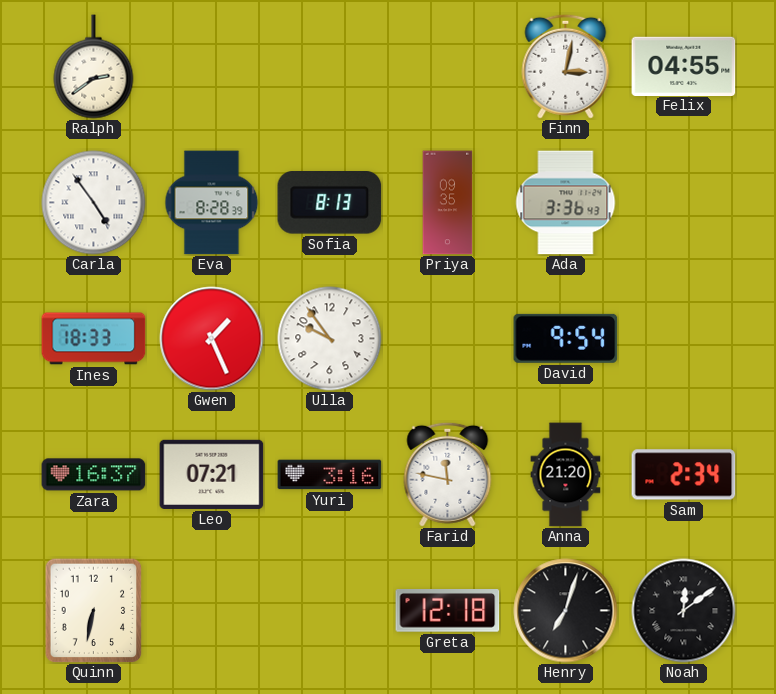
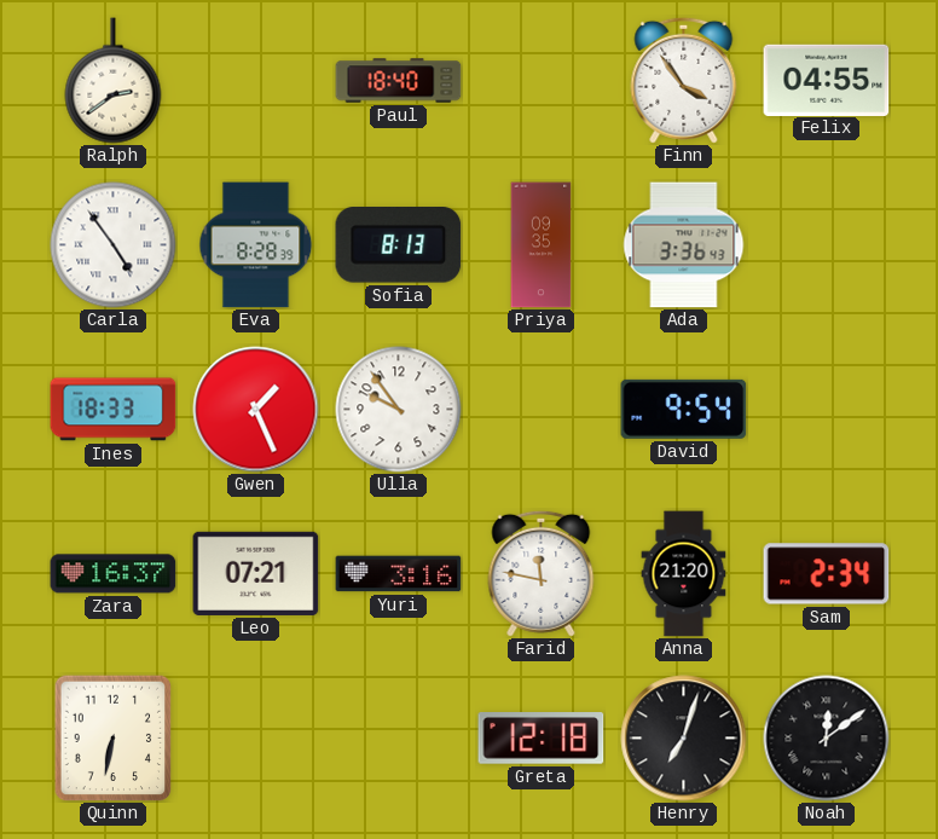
Paul: none -> 18:40 (399, 81)
Finn: 3:02 -> 3:54 (684, 80)
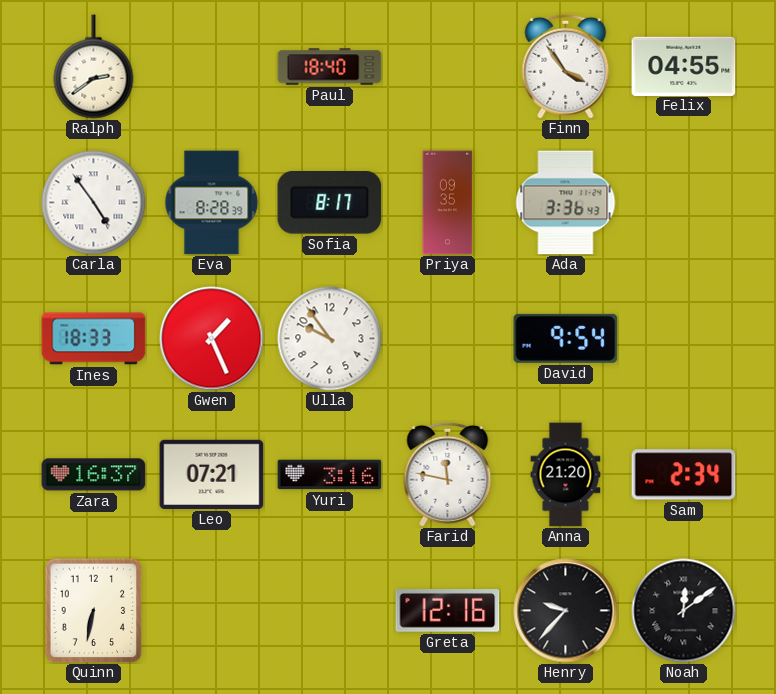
Sofia: 8:13 -> 8:17 (330, 203)
Greta: 12:18 -> 12:16 (448, 611)
Henry: 7:03 -> 9:37 (566, 611)
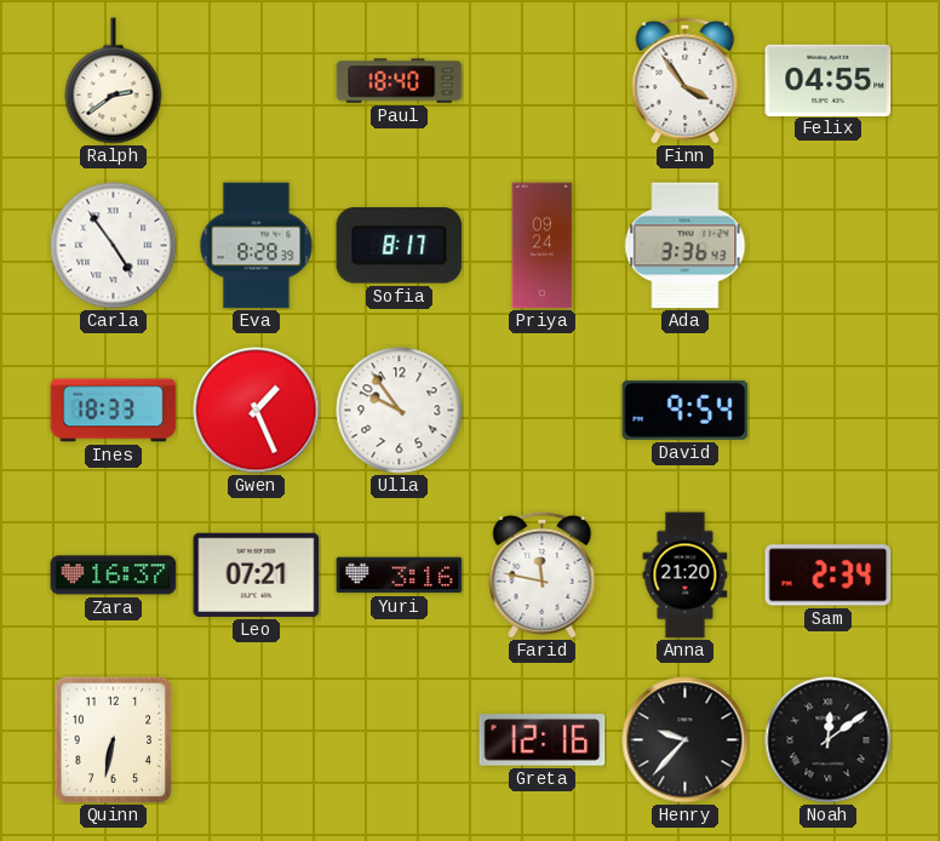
Priya: 09:35 -> 09:24 (543, 246)
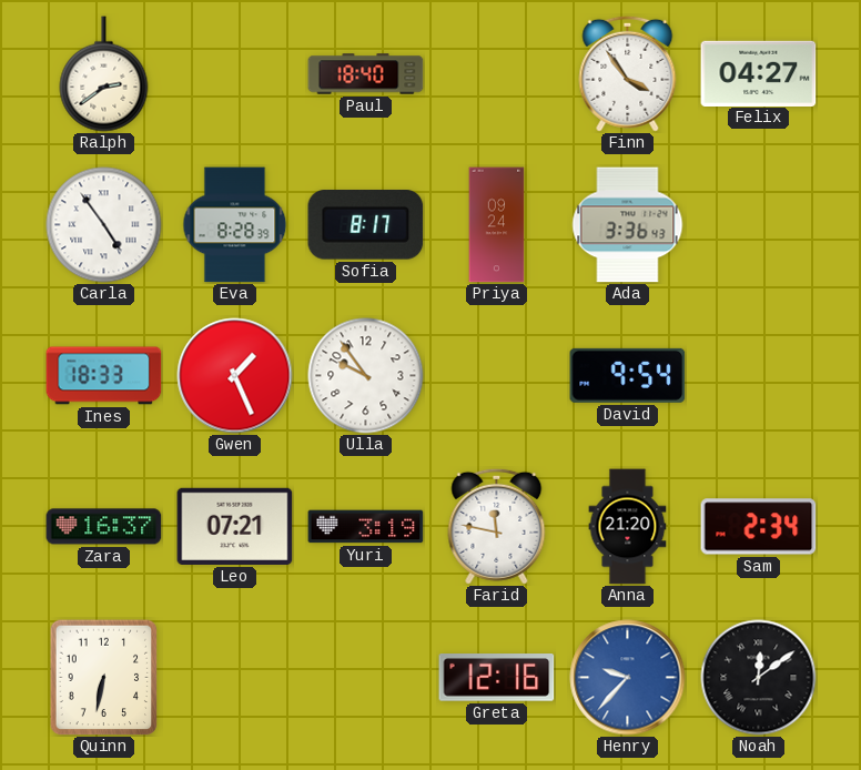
Felix: 04:55 -> 04:27 (759, 73)
Yuri: 3:16 -> 3:19 (366, 527)
Henry dial: black -> blue (628, 678)
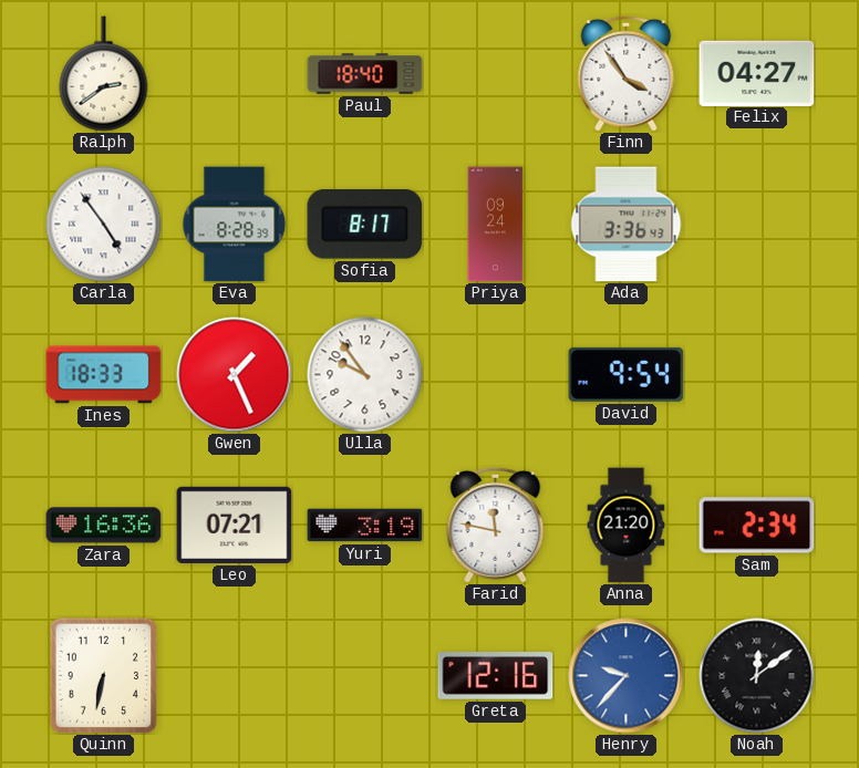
Zara: 16:37 -> 16:36 (104, 526)
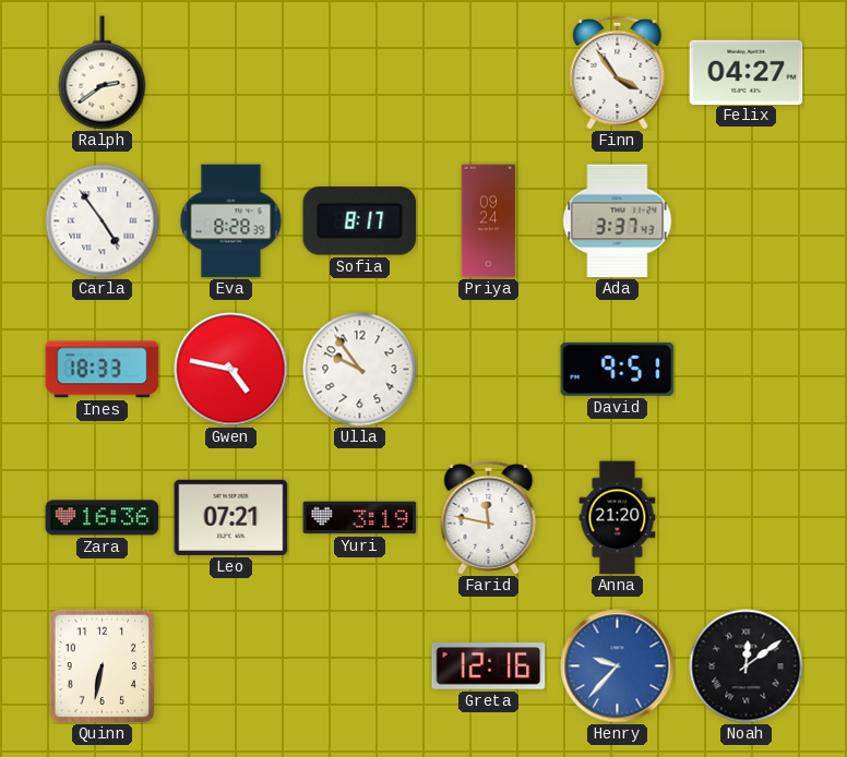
Paul: 18:40 -> none (365, 74)
Ada: 3:36 -> 3:37 (618, 221)
Gwen: 1:26 -> 4:47 (231, 370)
David: 9:54 -> 9:51 (618, 369)
Sam: 2:34 -> none (757, 526)
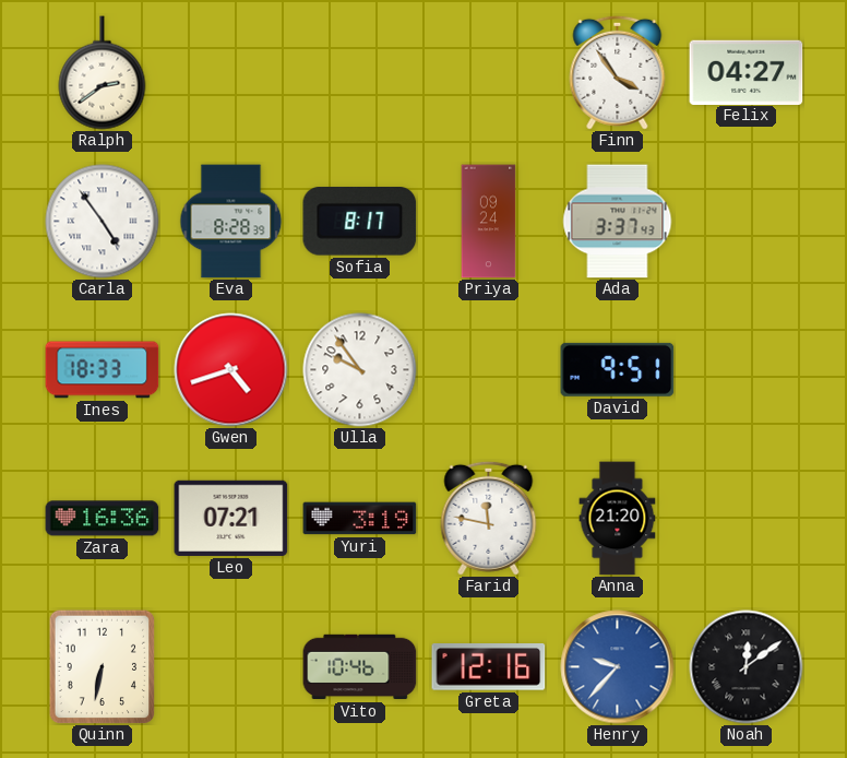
Gwen: 4:47 -> 4:42 (231, 370)
Vito: none -> 10:46 (360, 667)
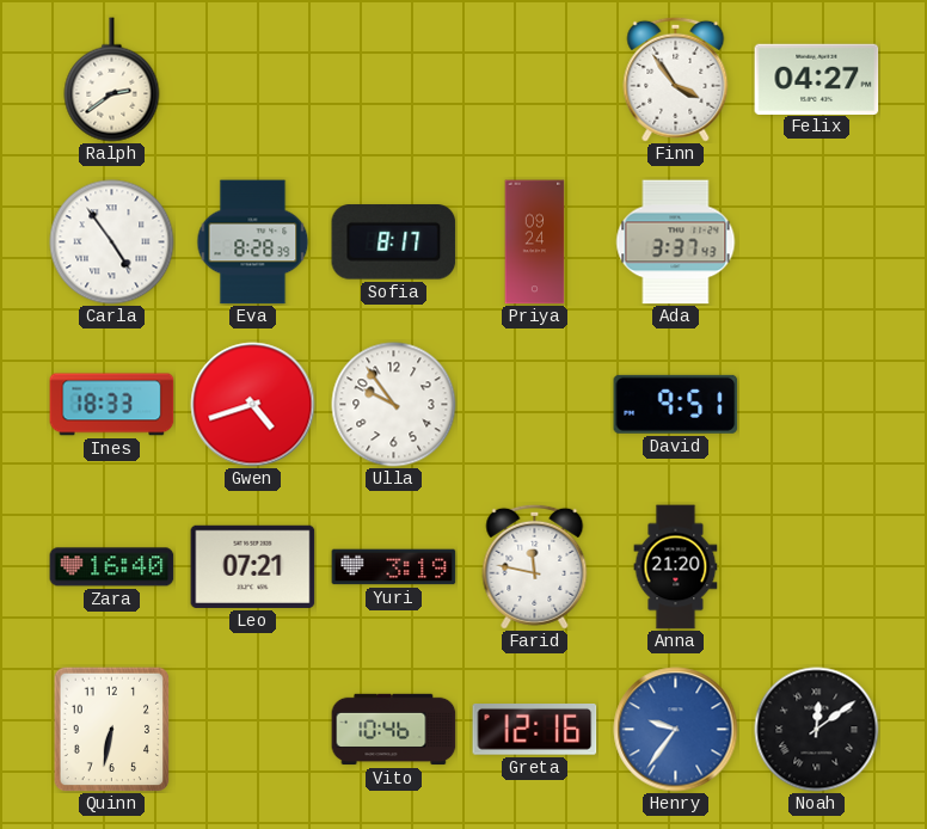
Zara: 16:36 -> 16:40 (112, 567)
Henry: 9:37 -> 9:36 (676, 730)
